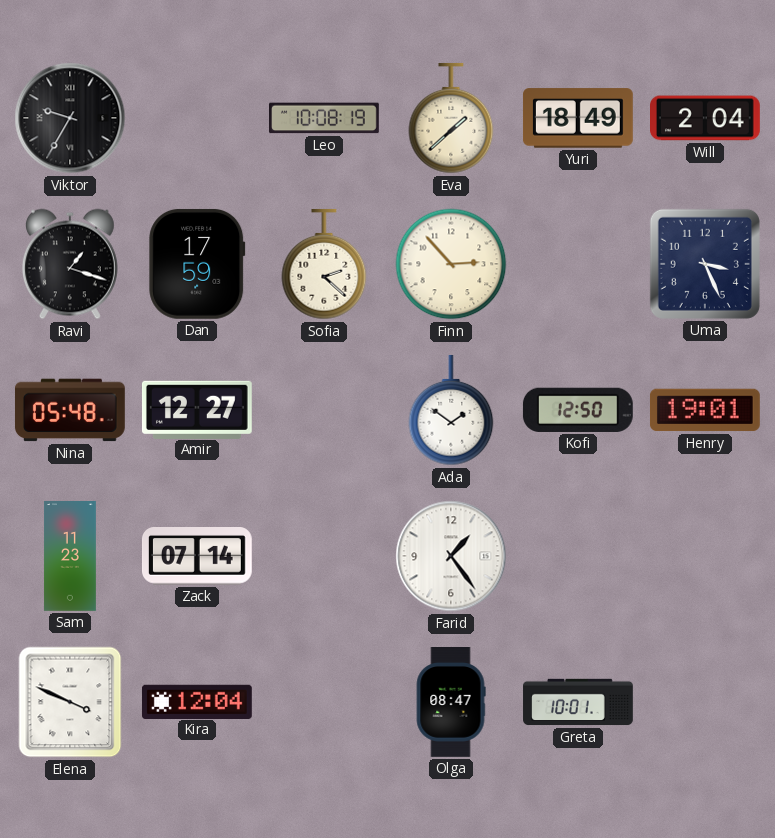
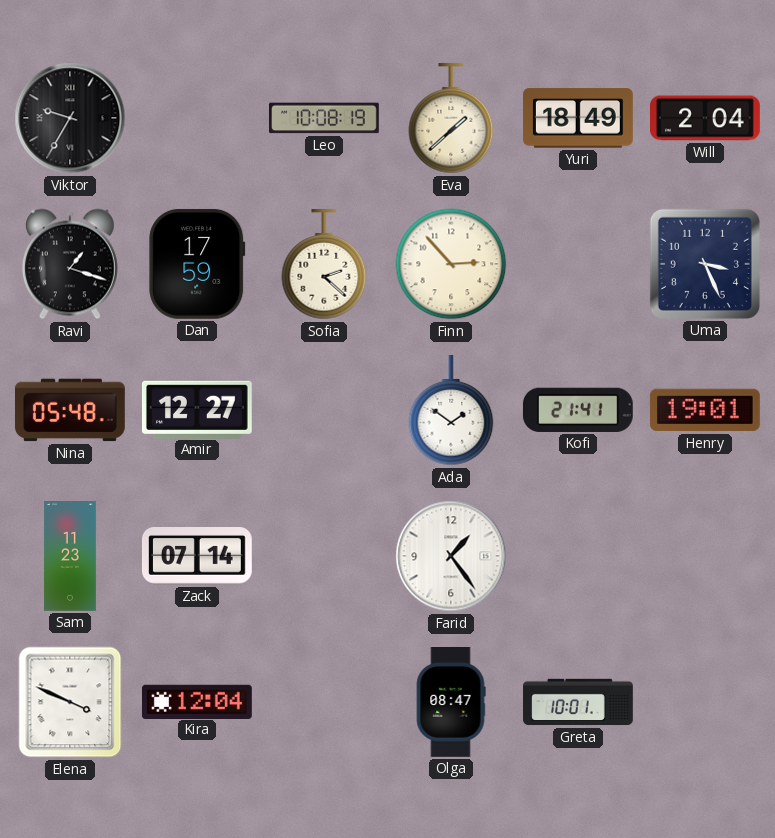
Kofi: 12:50 -> 21:41 (578, 410)
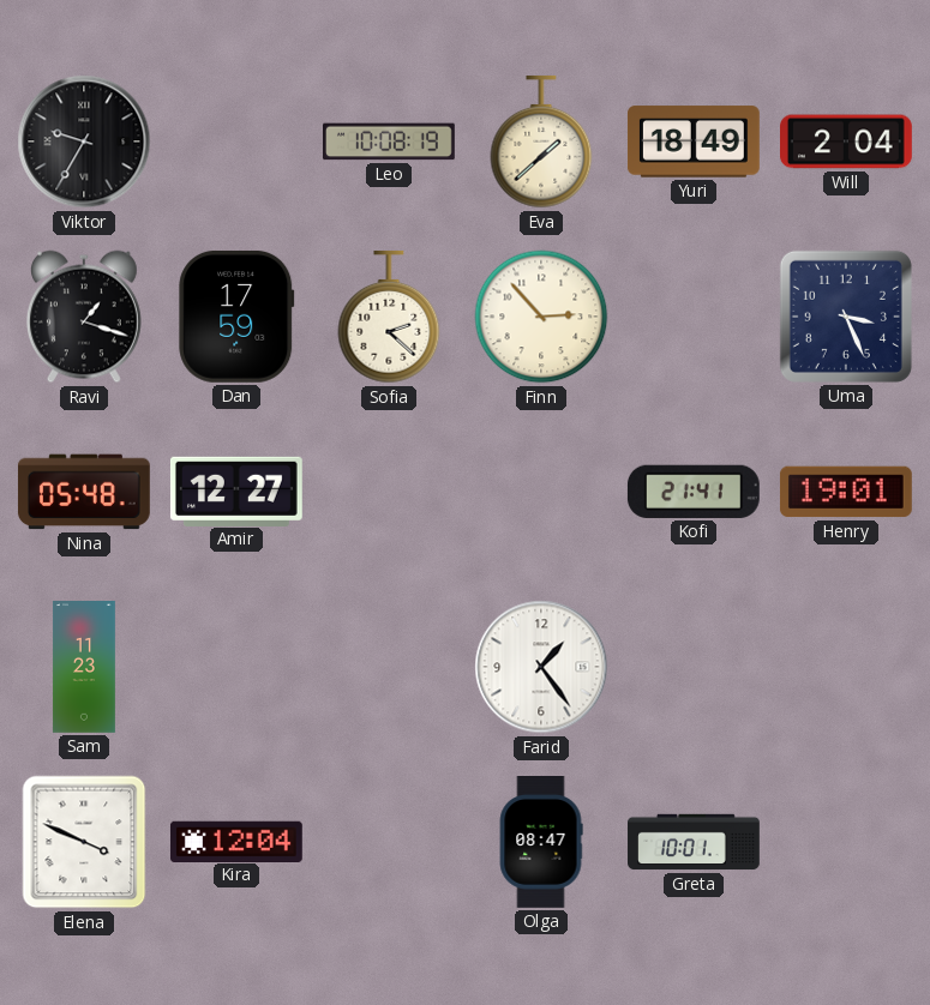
Ada: 1:51 -> none (451, 411)
Zack: 07:14 -> none (197, 557)
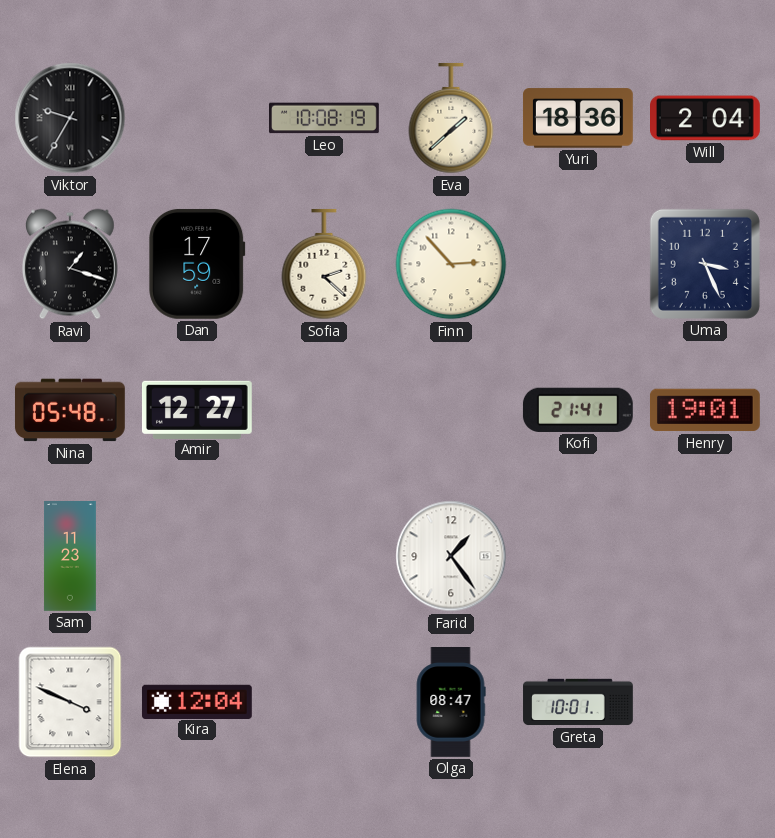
Yuri: 18:49 -> 18:36 (578, 118)
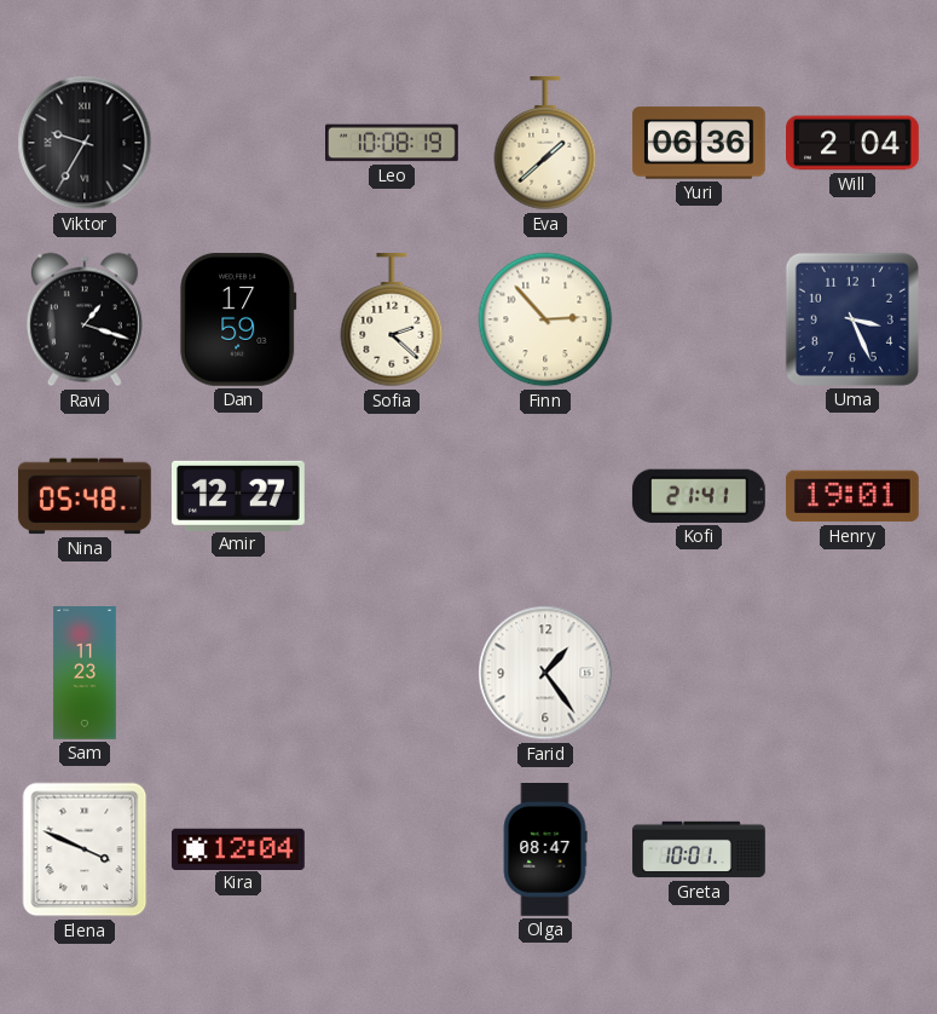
Yuri: 18:36 -> 06:36 (699, 143)
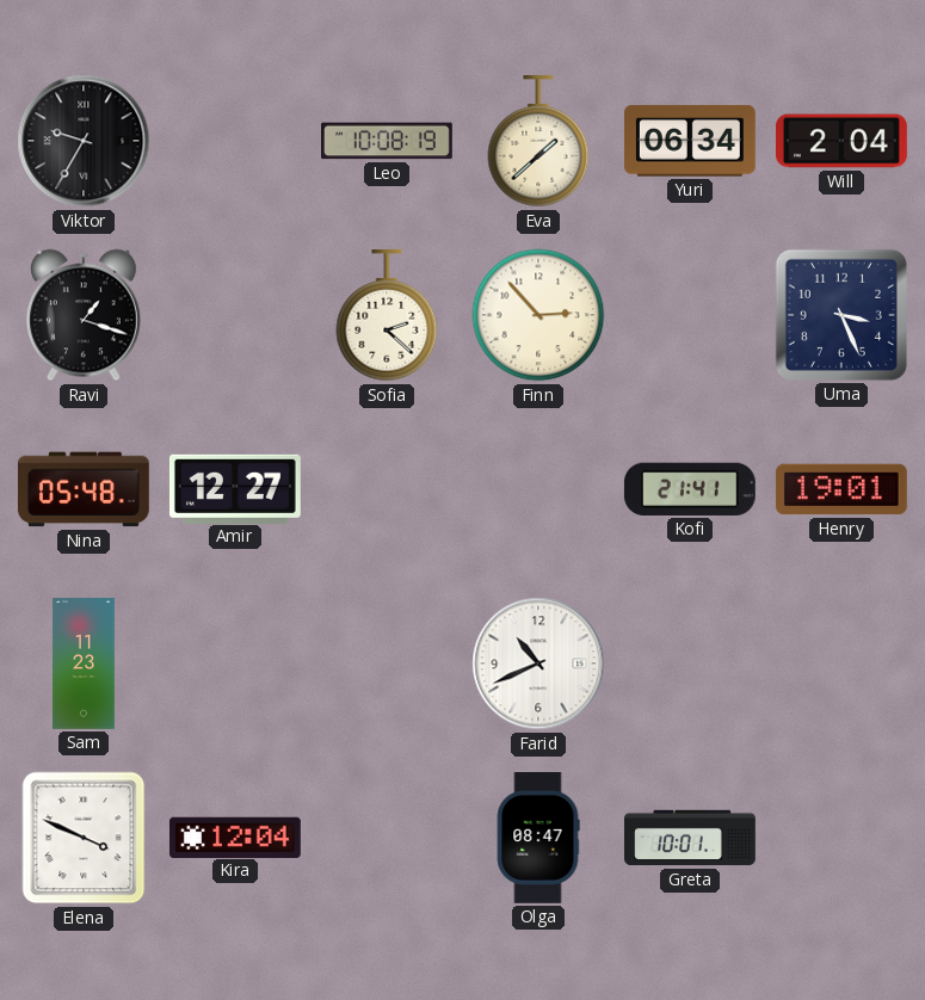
Yuri: 06:36 -> 06:34 (690, 141)
Dan: 17:59 -> none (238, 319)
Farid: 1:24 -> 10:41 (538, 663)
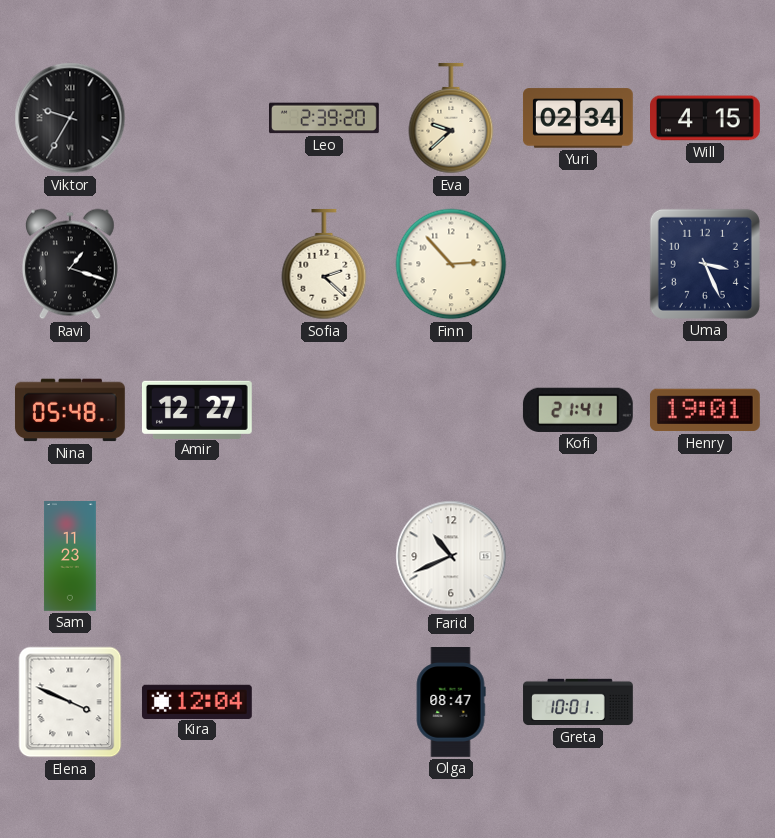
Leo: 10:08 -> 2:39 (325, 118)
Eva: 1:38 -> 9:38 (451, 119)
Yuri: 06:34 -> 02:34 (578, 118)
Will: 2:04 -> 4:15 (706, 118)
